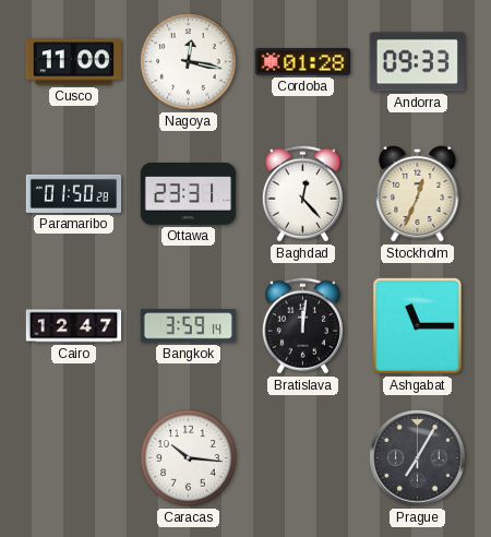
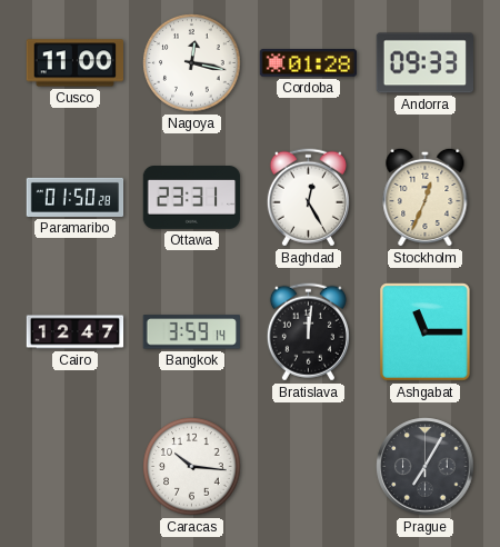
Baghdad: 12:23 -> 12:25 (308, 198)
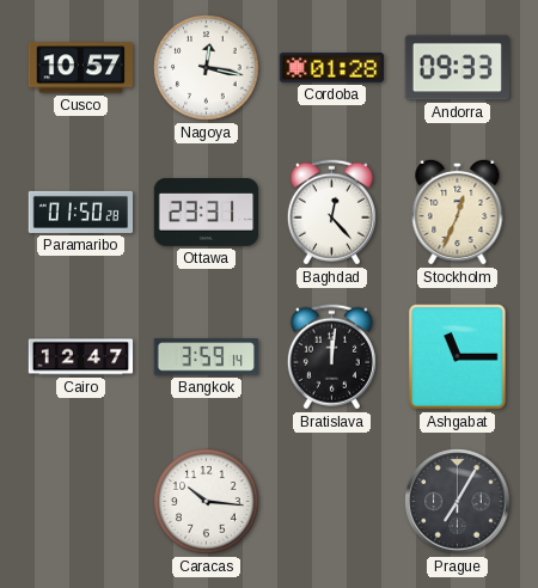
Cusco: 11:00 -> 10:57 (80, 68)
Baghdad: 12:25 -> 12:23 (331, 213)
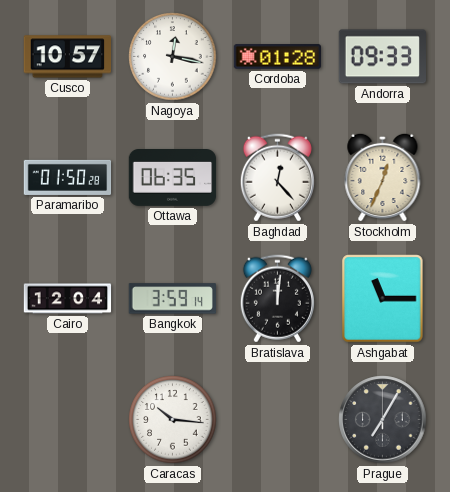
Ottawa: 23:31 -> 06:35 (173, 178)
Cairo: 12:47 -> 12:04 (68, 299)
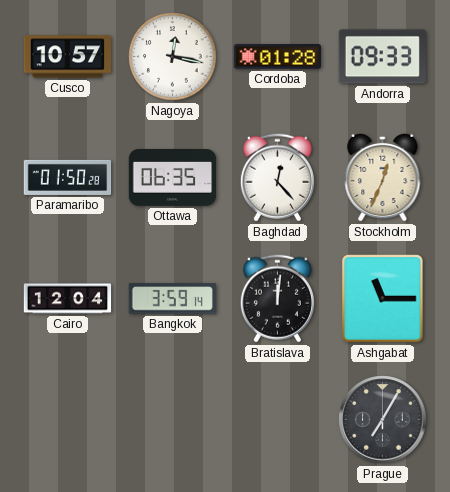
Caracas: 10:16 -> none (173, 420)
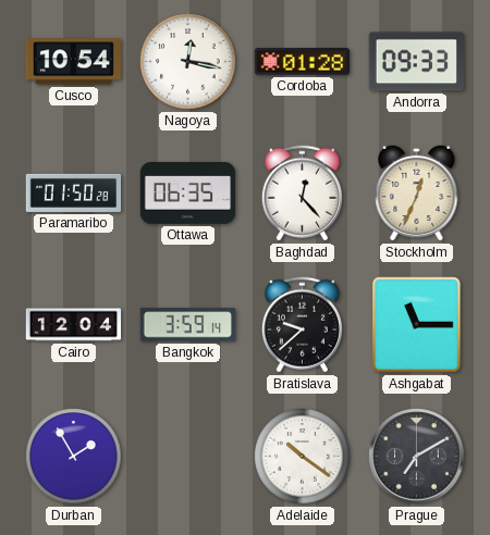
Cusco: 10:57 -> 10:54 (73, 62)
Bratislava: 12:01 -> 9:38 (302, 325)
Durban: none -> 1:55 (74, 457)
Adelaide: none -> 10:21 (303, 457)
Prague: 7:05 -> 7:10 (417, 457)
